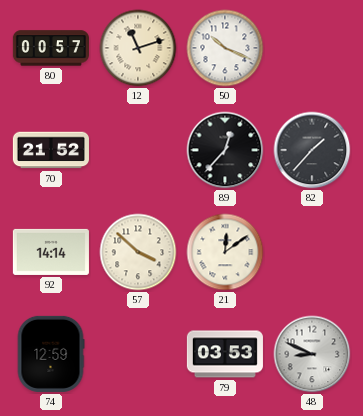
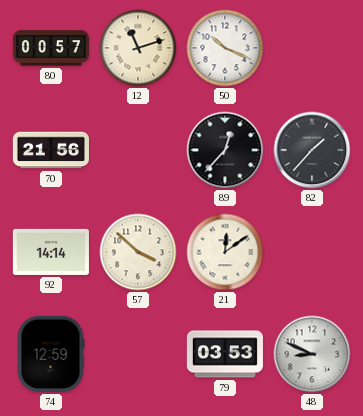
70: 21:52 -> 21:56 (51, 150)
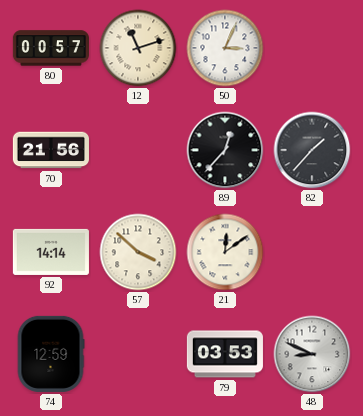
50: 10:19 -> 3:04 (225, 48)
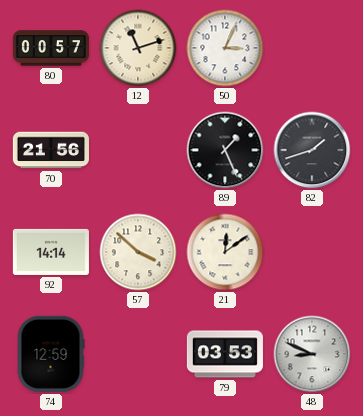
89: 12:37 -> 1:26 (225, 150)
82: 1:37 -> 1:42 (312, 150)
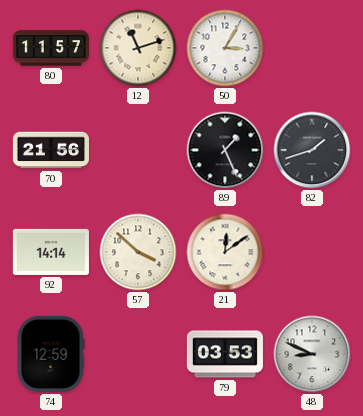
80: 00:57 -> 11:57 (51, 48)
50: 3:04 -> 3:05 (225, 48)
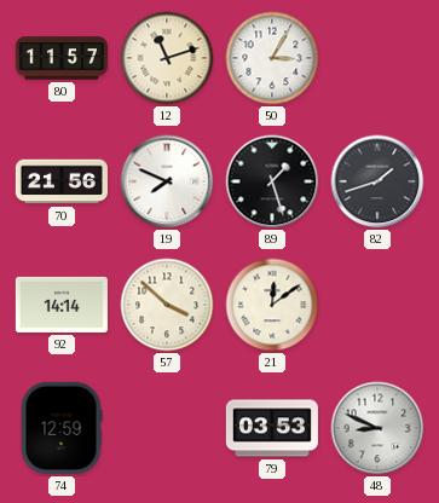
19: none -> 7:49 (167, 181)
89: 1:26 -> 1:27 (272, 181)
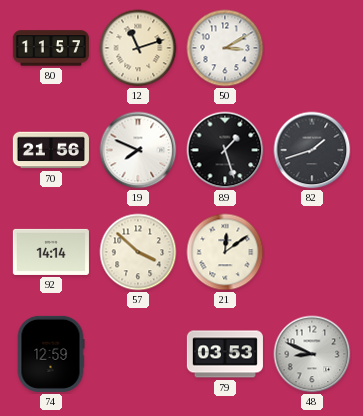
50: 3:05 -> 3:10 (225, 48)
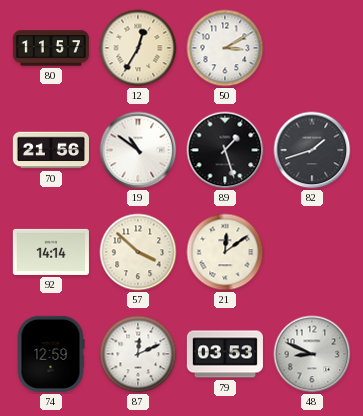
12: 11:12 -> 12:35 (138, 48)
19: 7:49 -> 10:51 (138, 150)
87: none -> 12:11 (138, 354)
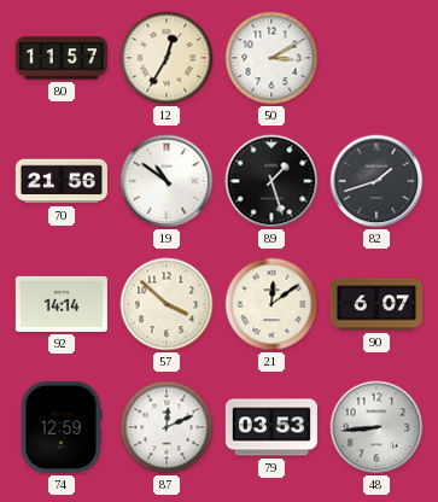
90: none -> 6:07 (376, 304)
48: 8:49 -> 8:44 (376, 427)
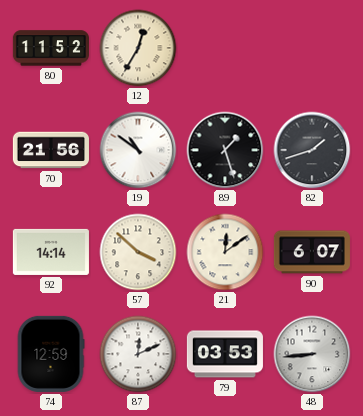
80: 11:57 -> 11:52 (51, 48)
50: 3:10 -> none (271, 58)
